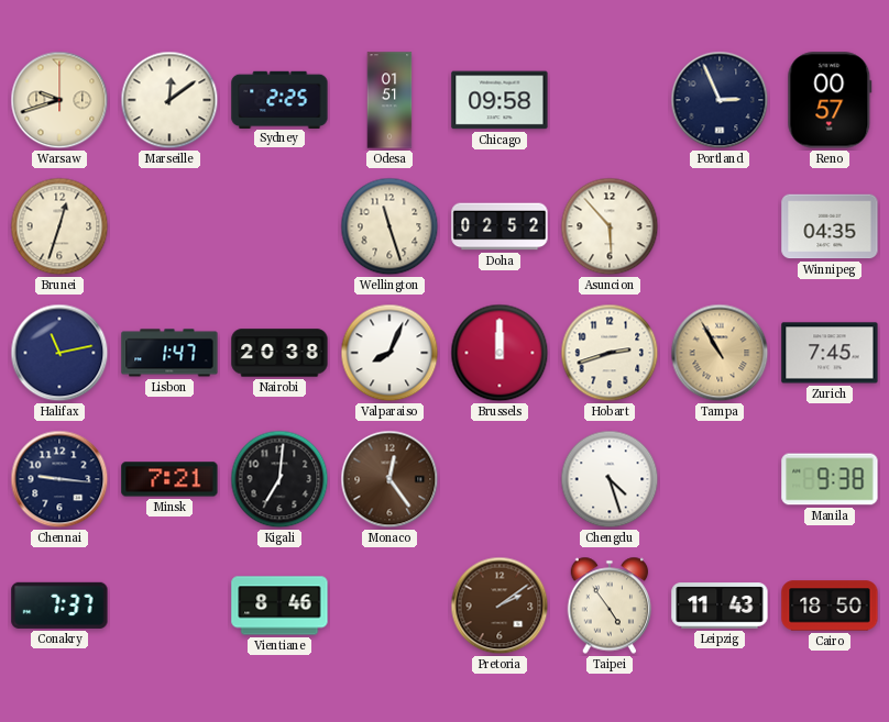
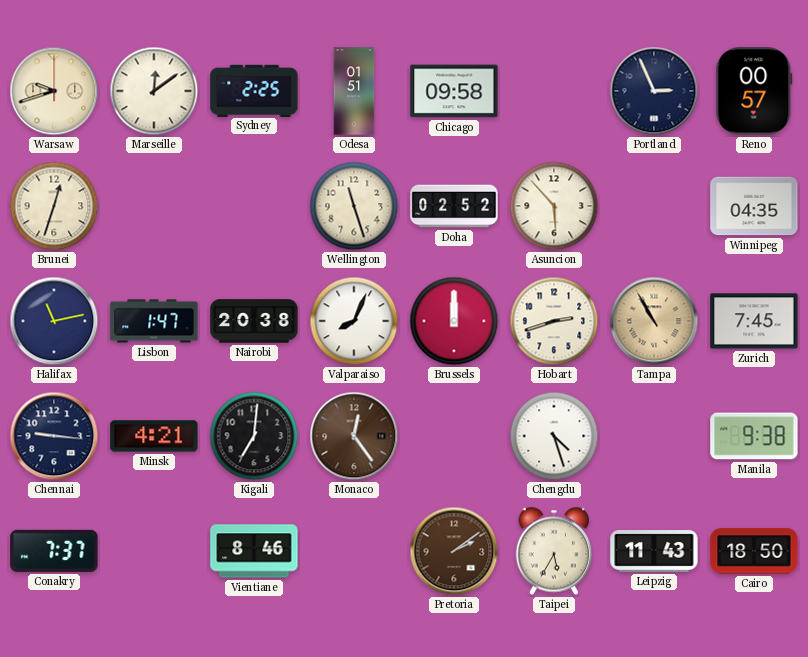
Minsk: 7:21 -> 4:21 (154, 436)
Taipei: 4:54 -> 5:35 (554, 551)
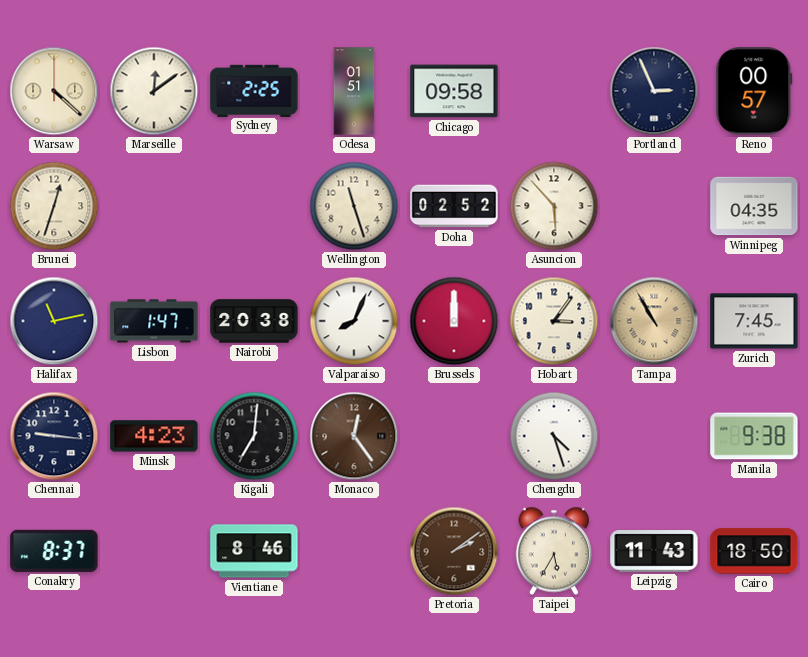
Warsaw: 9:42 -> 4:22 (54, 91)
Hobart: 2:42 -> 3:06 (554, 321)
Minsk: 4:21 -> 4:23 (154, 436)
Conakry: 7:37 -> 8:37 (54, 551)
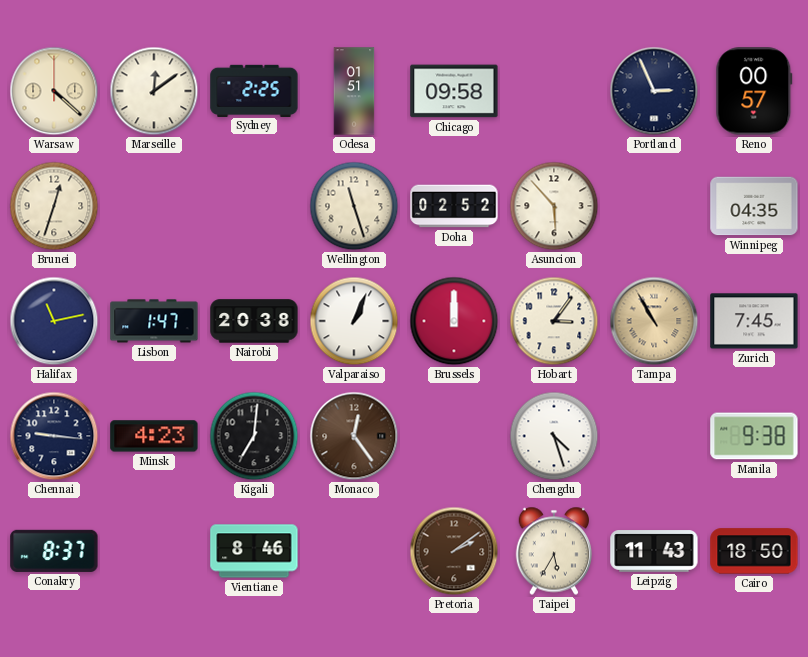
Valparaiso: 8:04 -> 1:04 (354, 321)
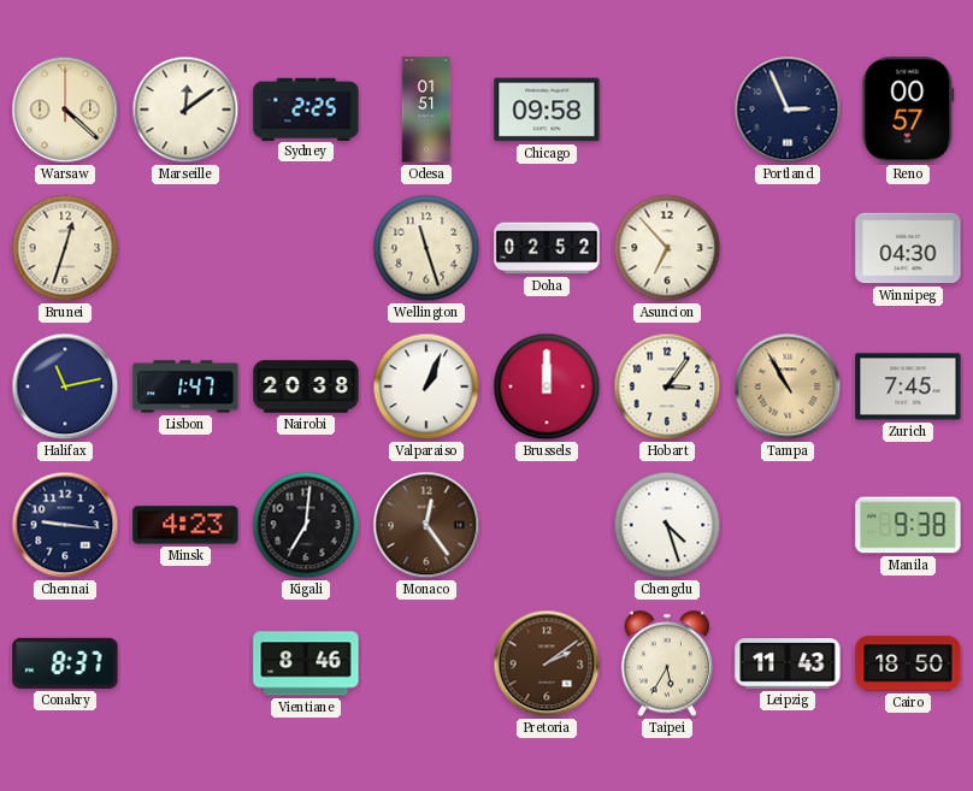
Asuncion: 5:53 -> 6:53 (667, 248)
Winnipeg: 04:35 -> 04:30 (908, 248)
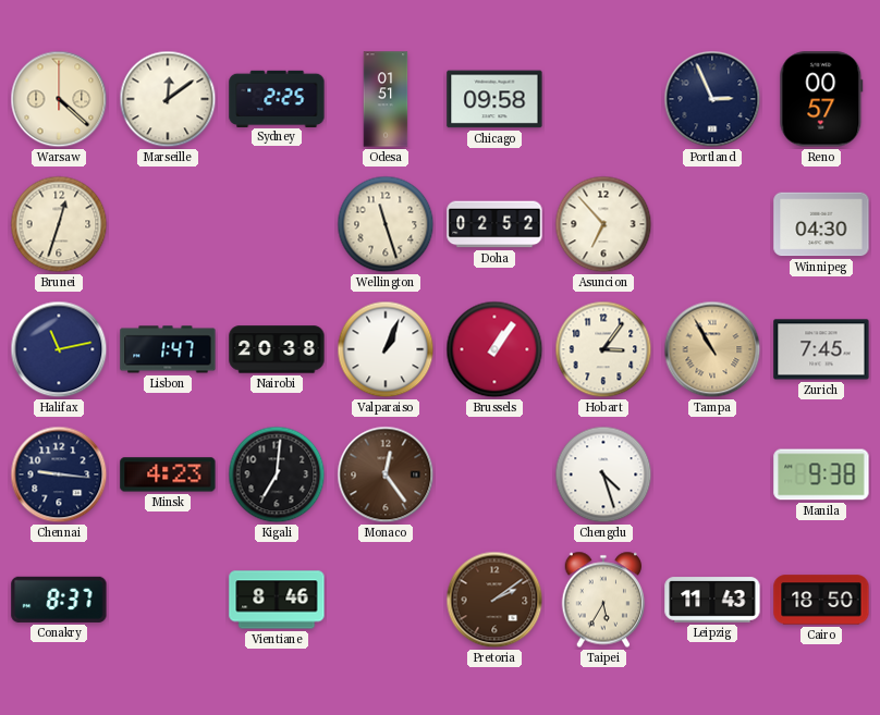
Brussels: 12:00 -> 1:06 (494, 349)
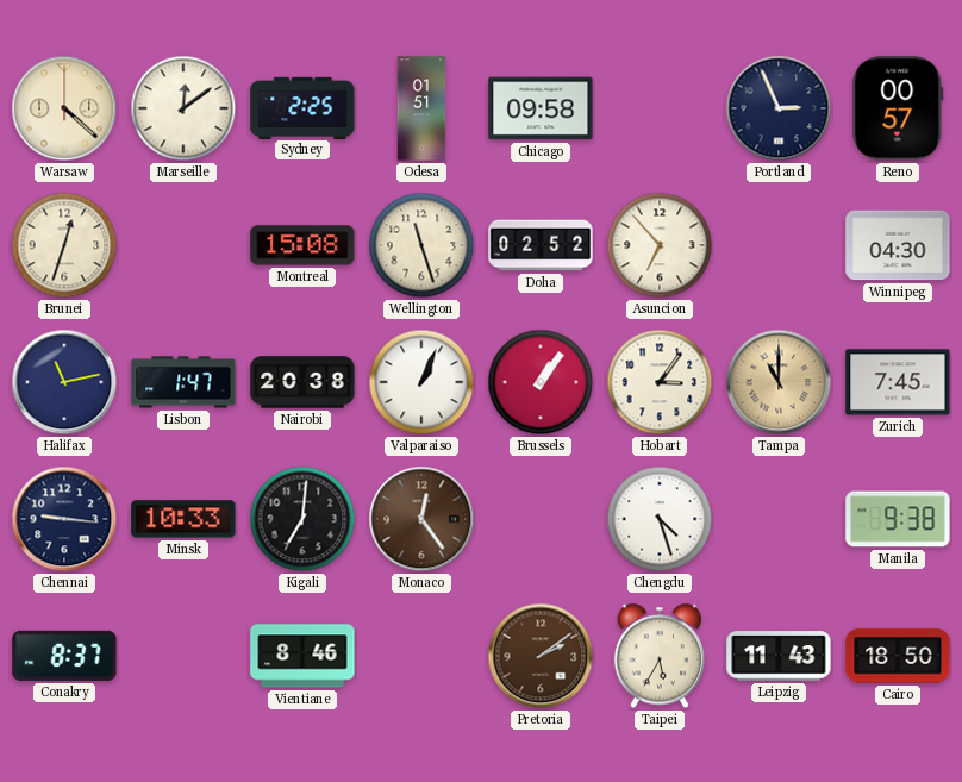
Montreal: none -> 15:08 (302, 245)
Tampa: 10:55 -> 11:00 (779, 382)
Minsk: 4:23 -> 10:33 (183, 519)
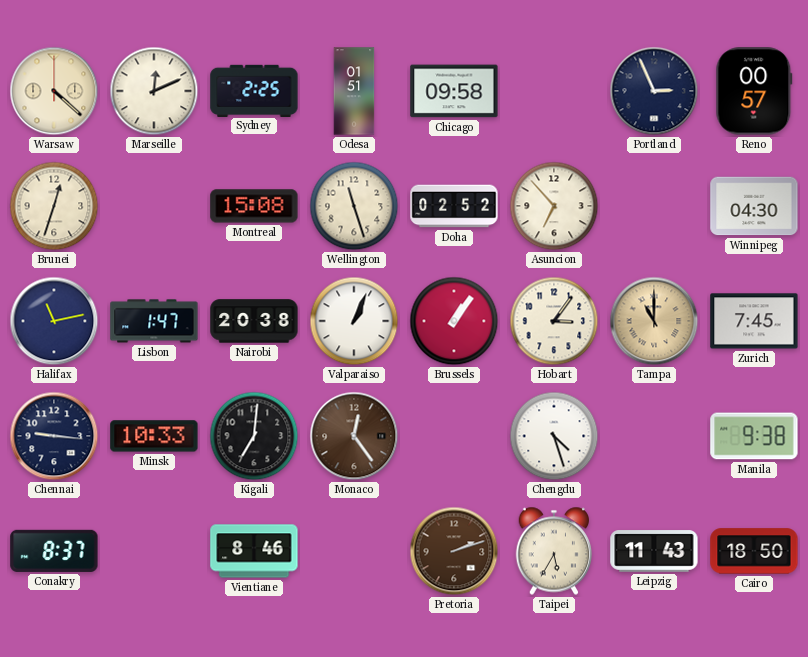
Marseille: 12:09 -> 12:11 (154, 91)
Pretoria: 2:09 -> 2:12 (454, 551)
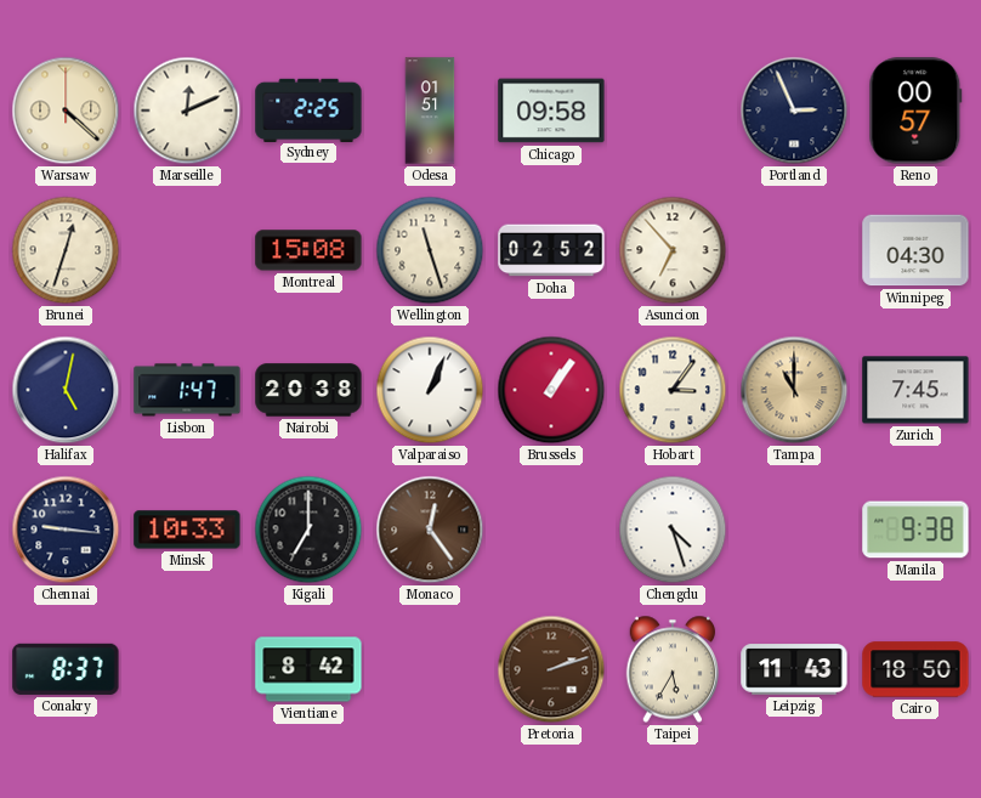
Halifax: 11:13 -> 5:02 (66, 390)
Kigali: 7:01 -> 7:00 (308, 530)
Vientiane: 8:46 -> 8:42 (308, 669)
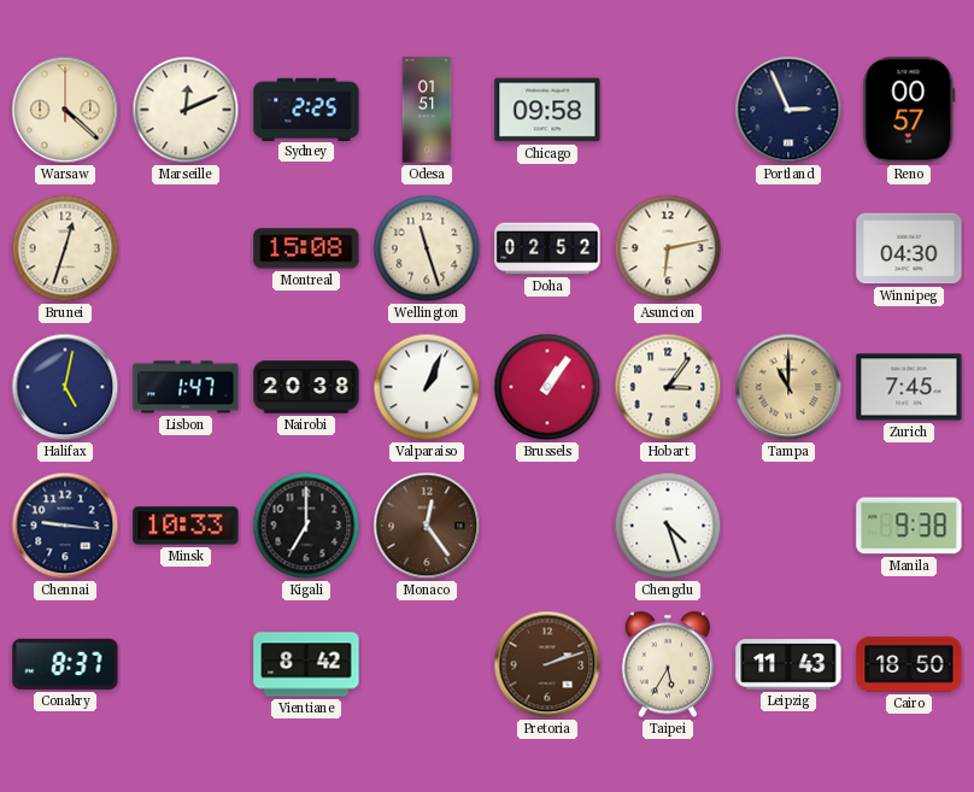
Asuncion: 6:53 -> 6:13 (668, 248)
